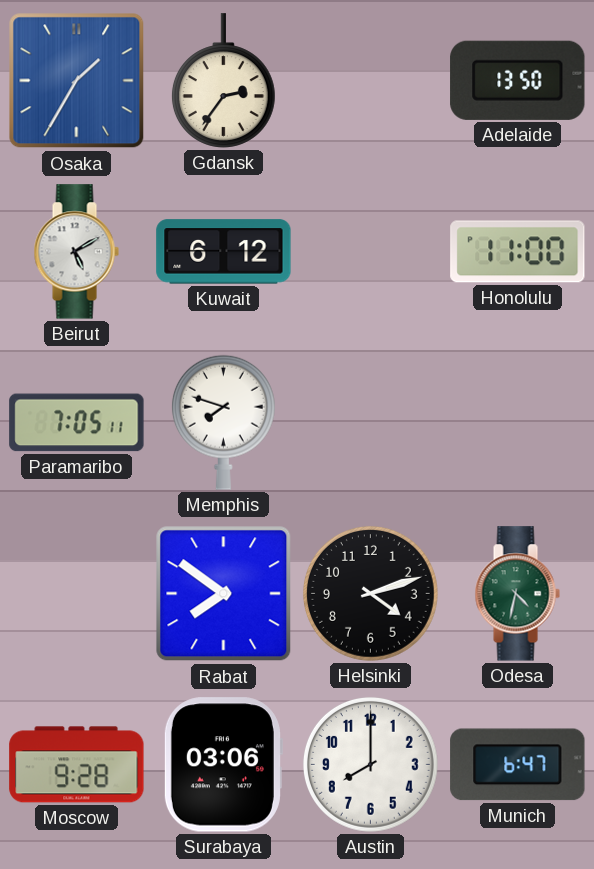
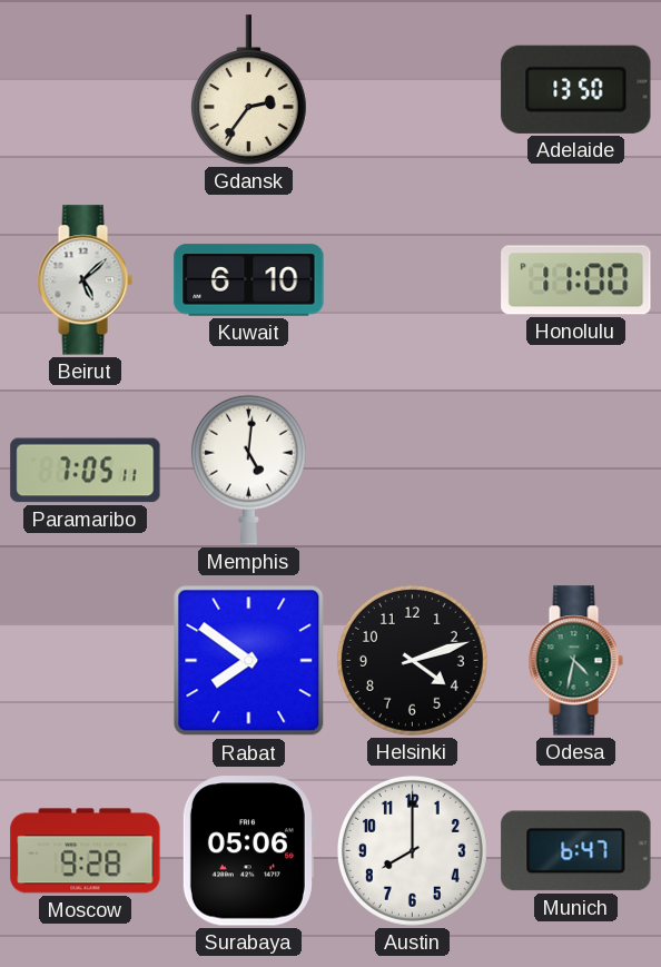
Osaka: 1:35 -> none (77, 81)
Beirut: 5:10 -> 5:08 (85, 280)
Kuwait: 6:12 -> 6:10 (249, 280)
Memphis: 7:48 -> 5:01 (248, 470)
Surabaya: 03:06 -> 05:06 (248, 851)
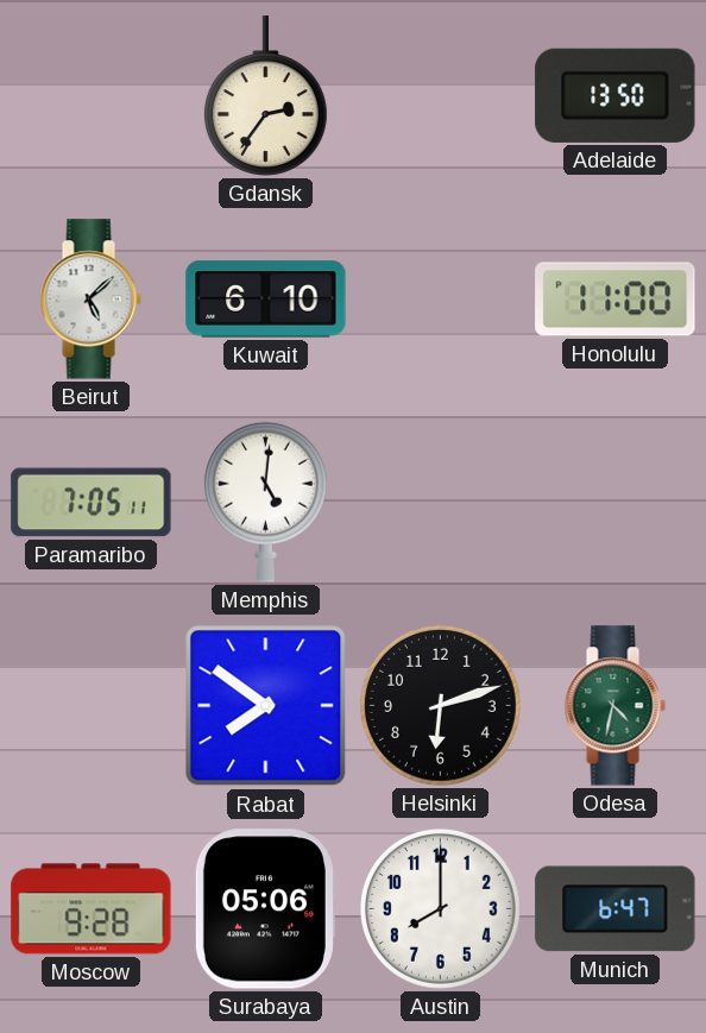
Helsinki: 4:12 -> 6:12 (440, 705)
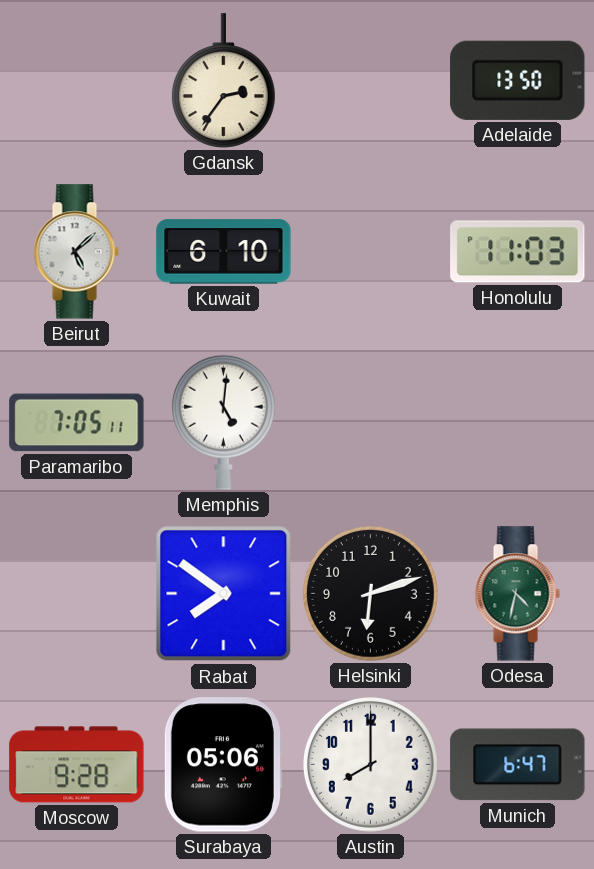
Honolulu: 11:00 -> 11:03 (518, 252)
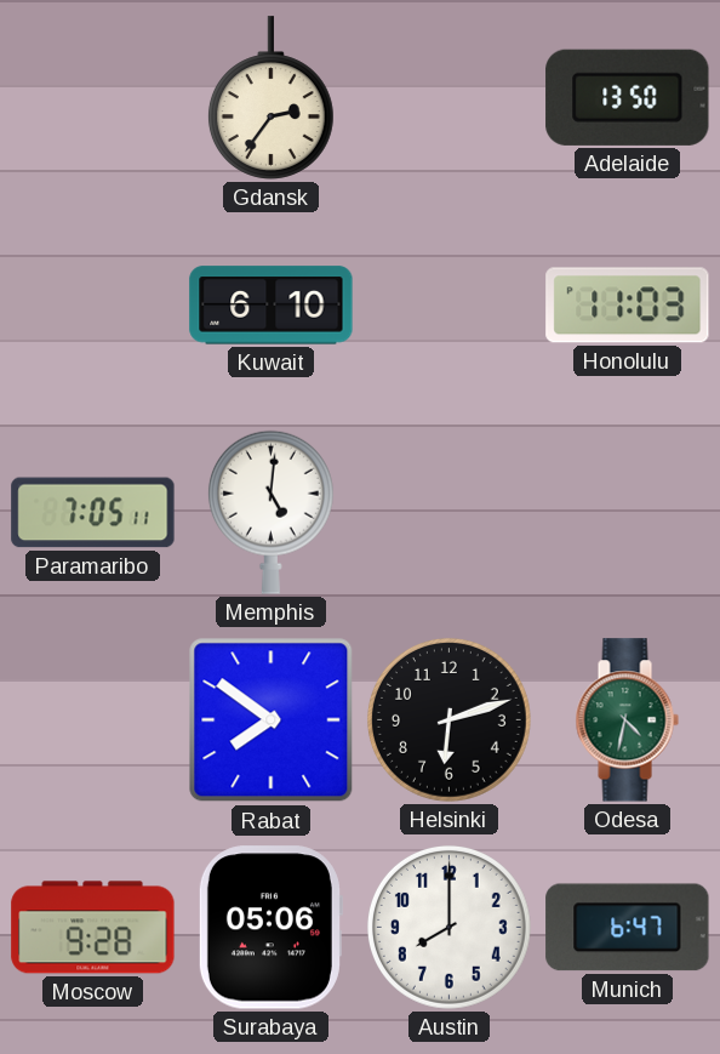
Beirut: 5:08 -> none (76, 252)
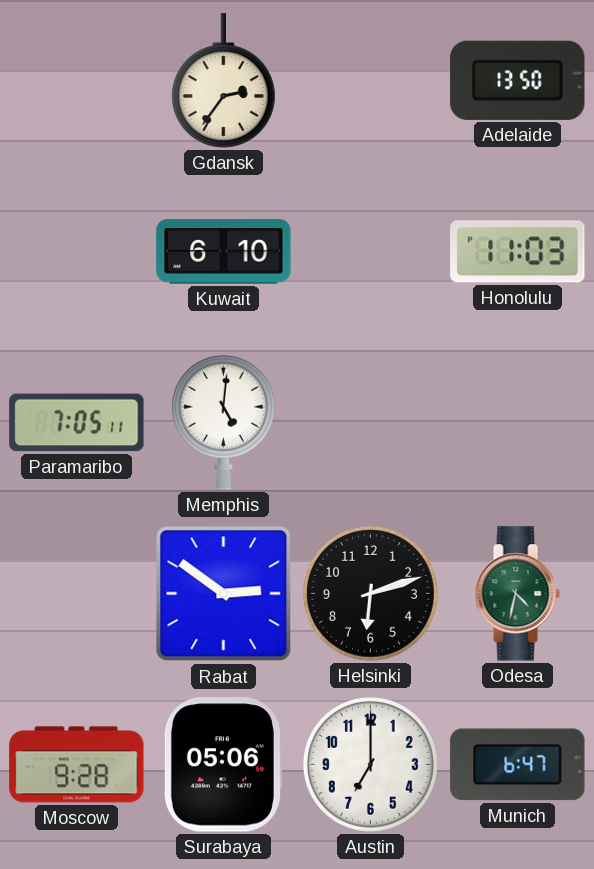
Rabat: 7:51 -> 2:51 (224, 594)
Austin: 8:00 -> 7:00 (370, 764)
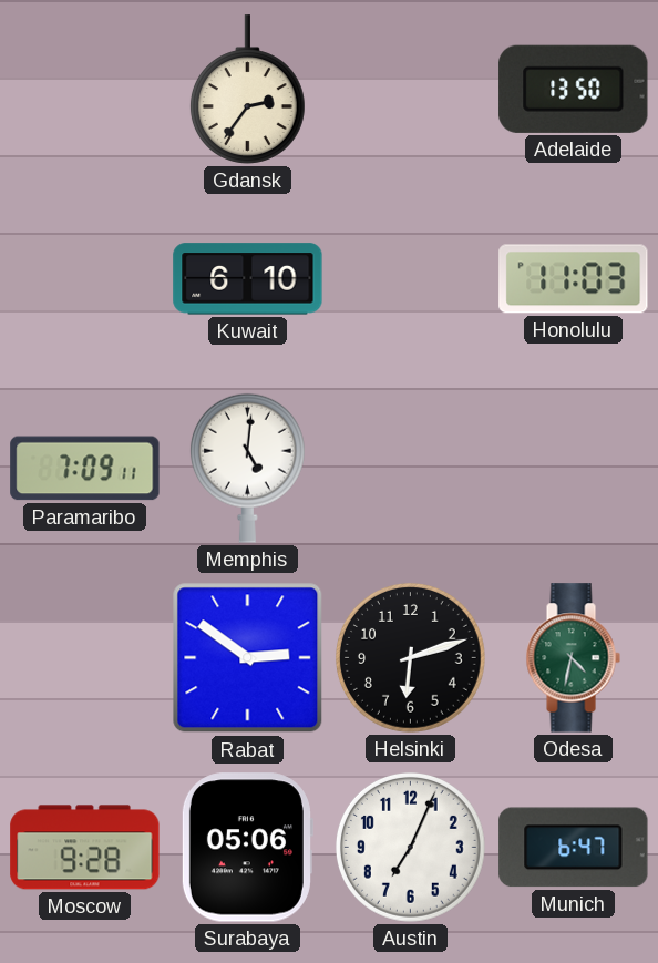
Paramaribo: 7:05 -> 7:09 (85, 469)
Austin: 7:00 -> 7:04 (410, 847)
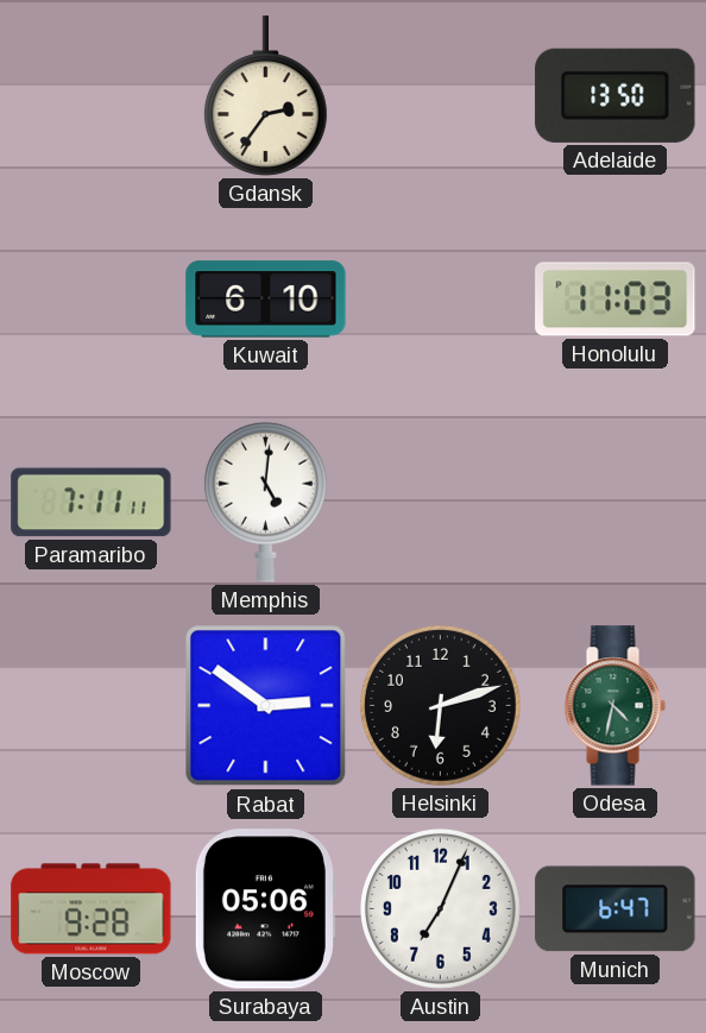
Paramaribo: 7:09 -> 7:11 (92, 503)
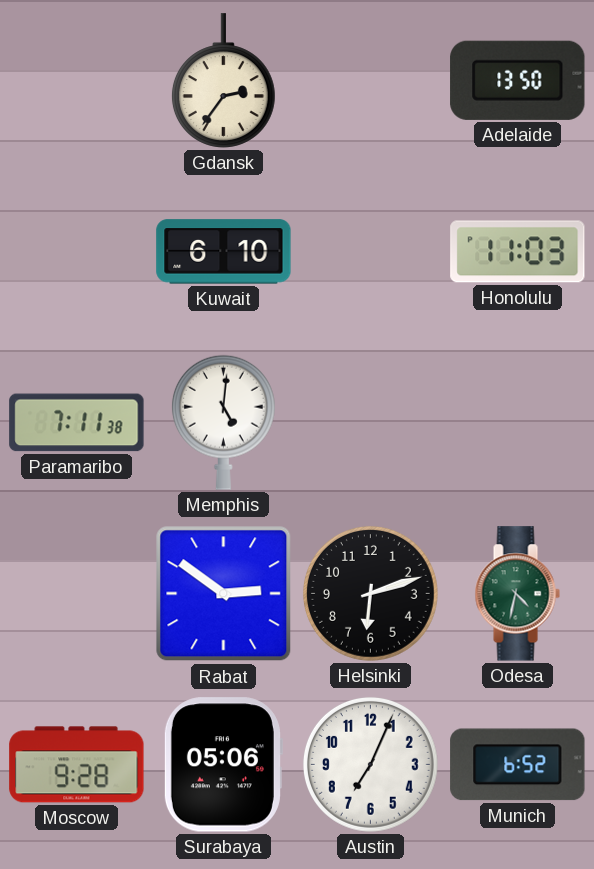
Paramaribo: 7:11:11 -> 7:11:38 (77, 423)
Munich: 6:47 -> 6:52 (518, 765)
